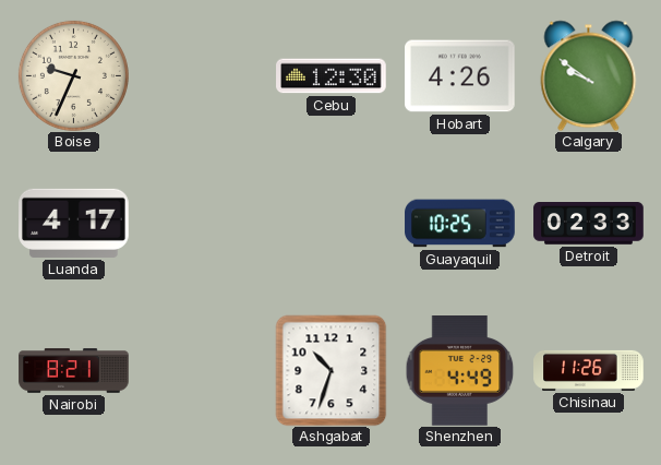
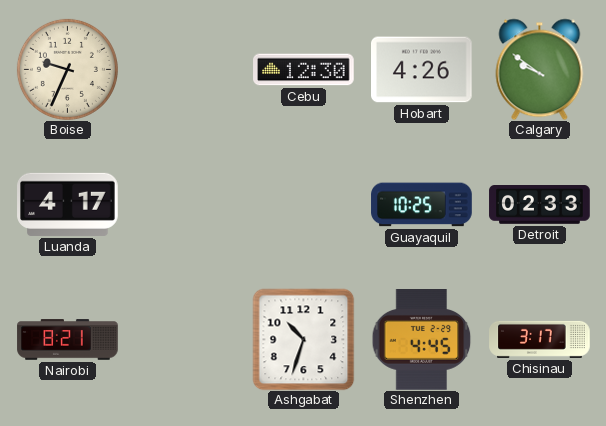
Shenzhen: 4:49 -> 4:45 (422, 340)
Chisinau: 11:26 -> 3:17 (540, 339)
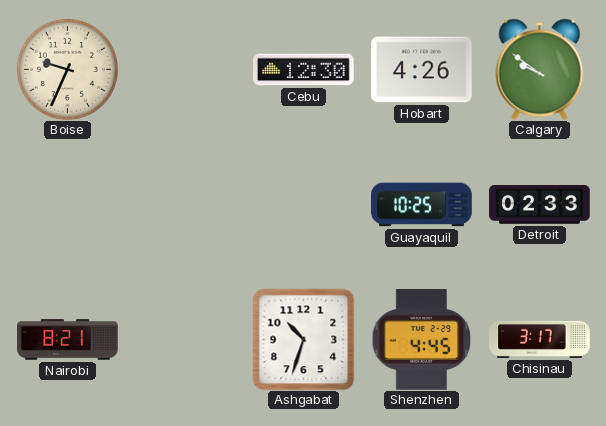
Luanda: 4:17 -> none (68, 204)
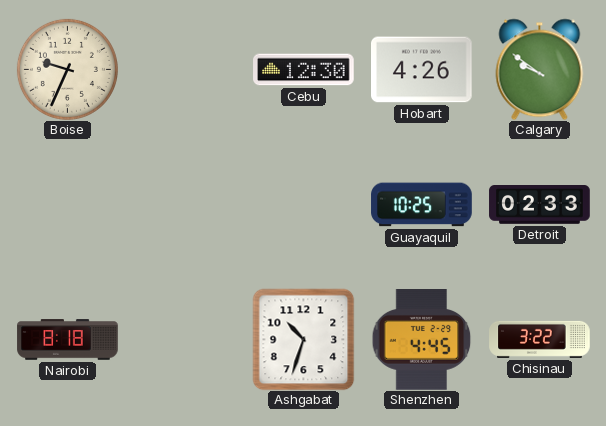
Nairobi: 8:21 -> 8:18 (68, 340)
Chisinau: 3:17 -> 3:22 (540, 339)
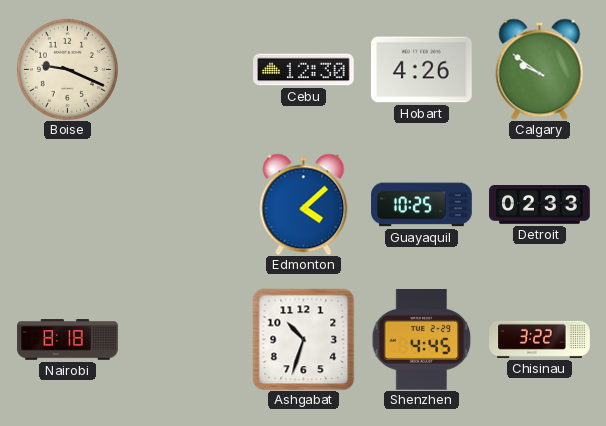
Boise: 9:34 -> 9:19 (67, 69)
Edmonton: none -> 4:08 (304, 204)
